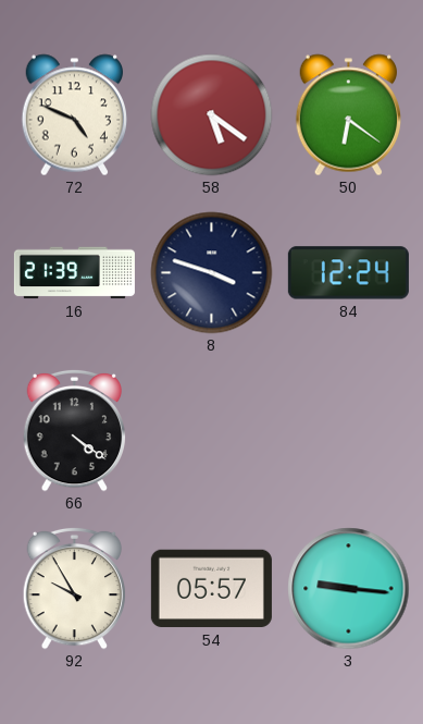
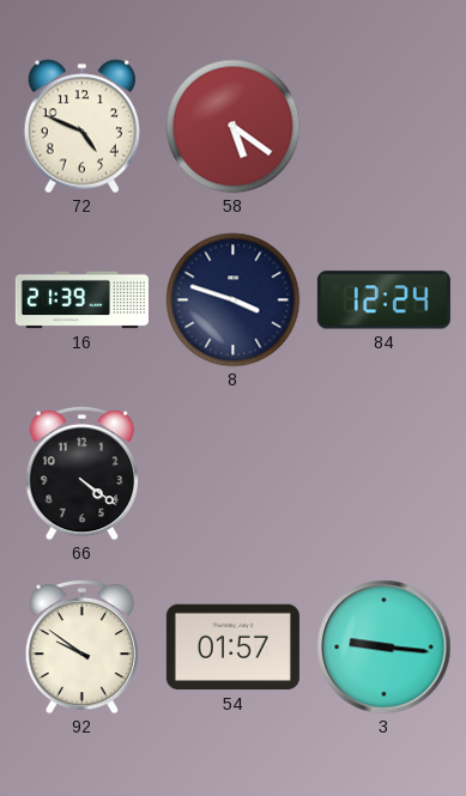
50: 6:21 -> none (348, 115)
92: 9:55 -> 9:51 (83, 646)
54: 05:57 -> 01:57 (232, 648)
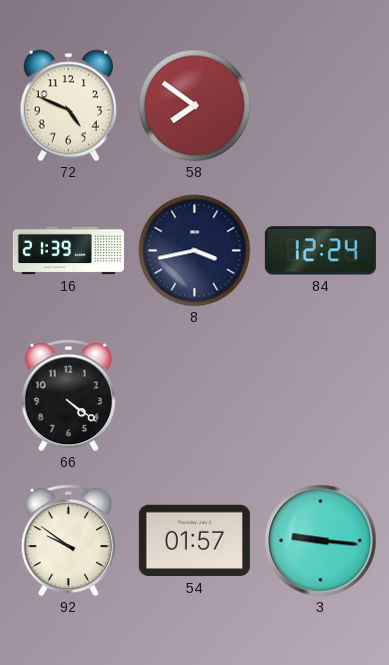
58: 5:21 -> 7:51 (195, 106)
8: 3:48 -> 3:43 (195, 251)
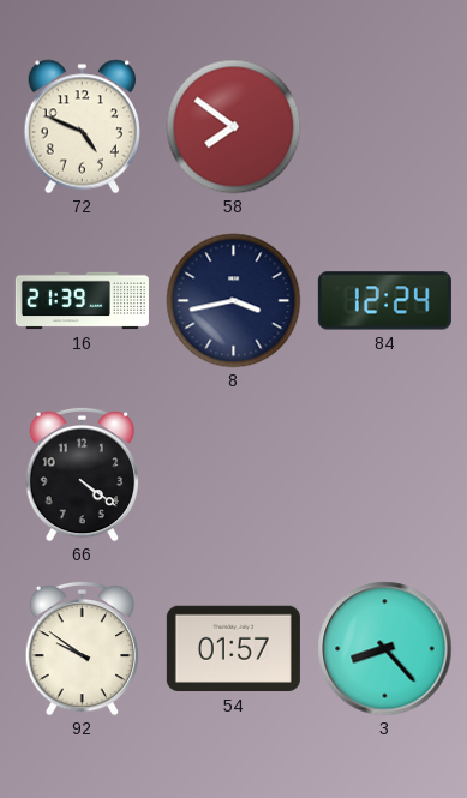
3: 9:16 -> 8:23 (385, 649)
